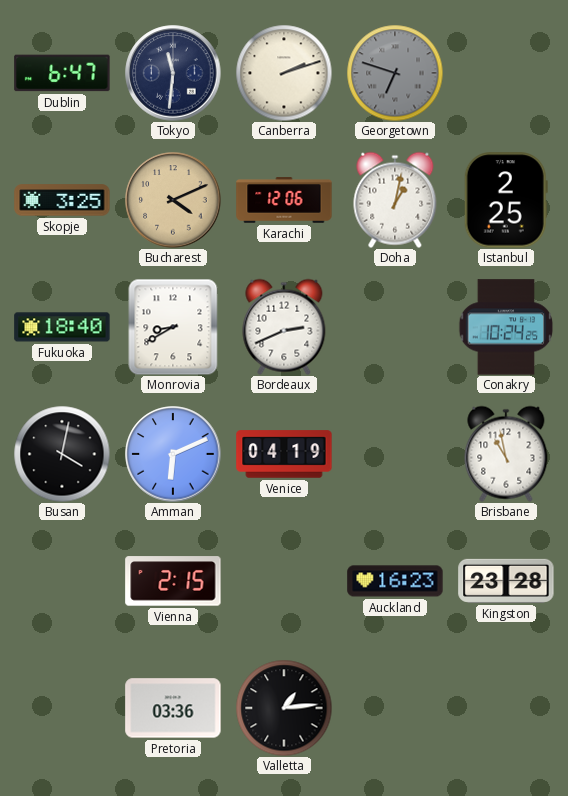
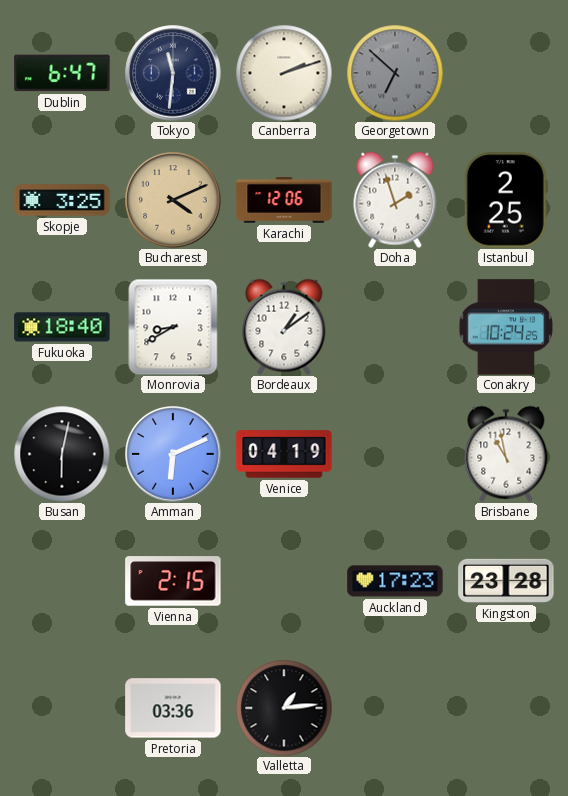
Georgetown: 6:48 -> 6:52 (395, 73)
Doha: 1:02 -> 1:57 (395, 200)
Bordeaux: 2:41 -> 1:09 (284, 327)
Busan: 4:02 -> 6:02 (62, 454)
Auckland: 16:23 -> 17:23 (395, 581)
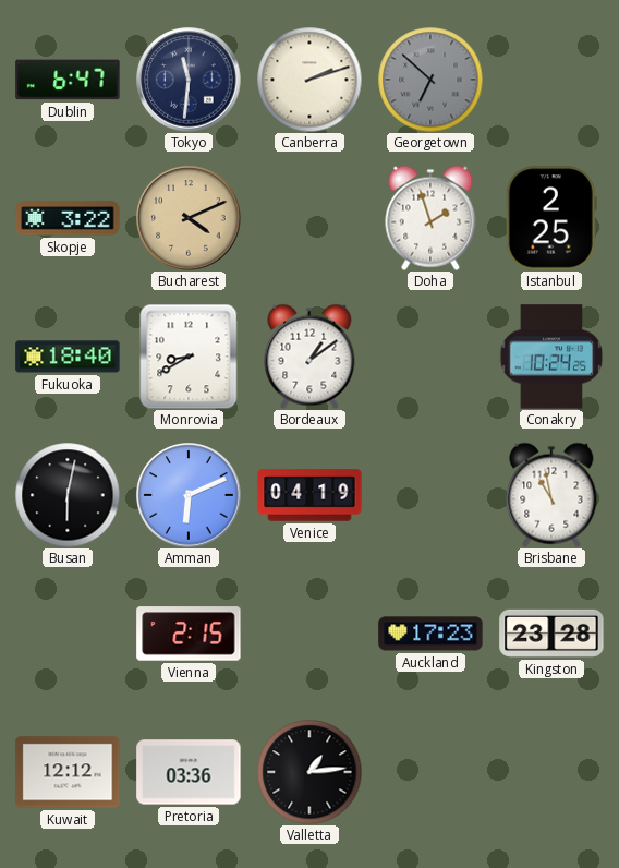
Skopje: 3:25 -> 3:22 (68, 218)
Karachi: 12:06 -> none (284, 200)
Kuwait: none -> 12:12 (68, 772)
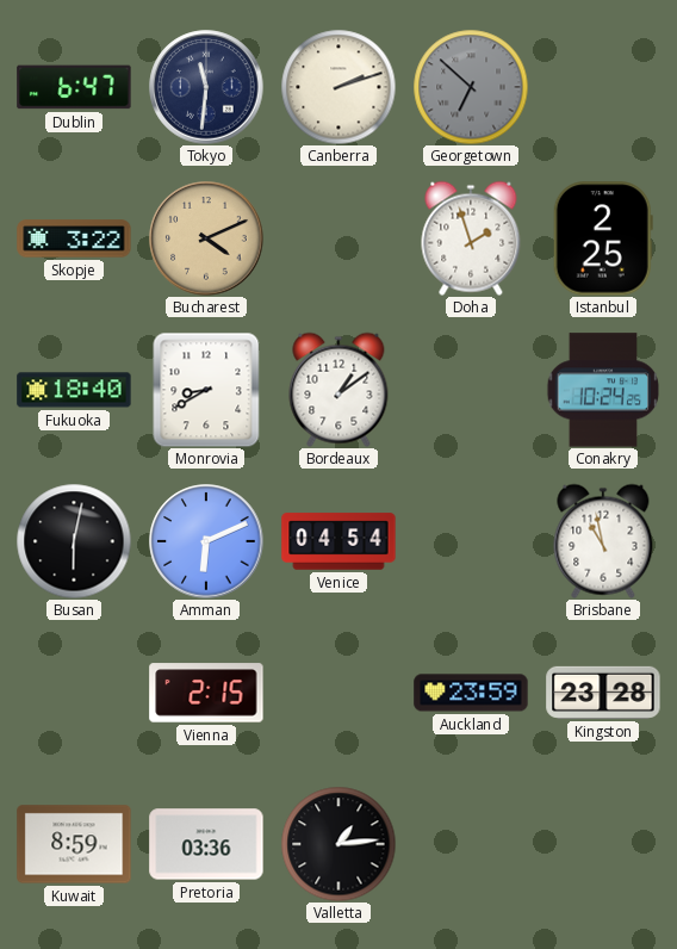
Venice: 04:19 -> 04:54 (338, 541)
Auckland: 17:23 -> 23:59 (471, 693)
Kuwait: 12:12 -> 8:59 (74, 844)
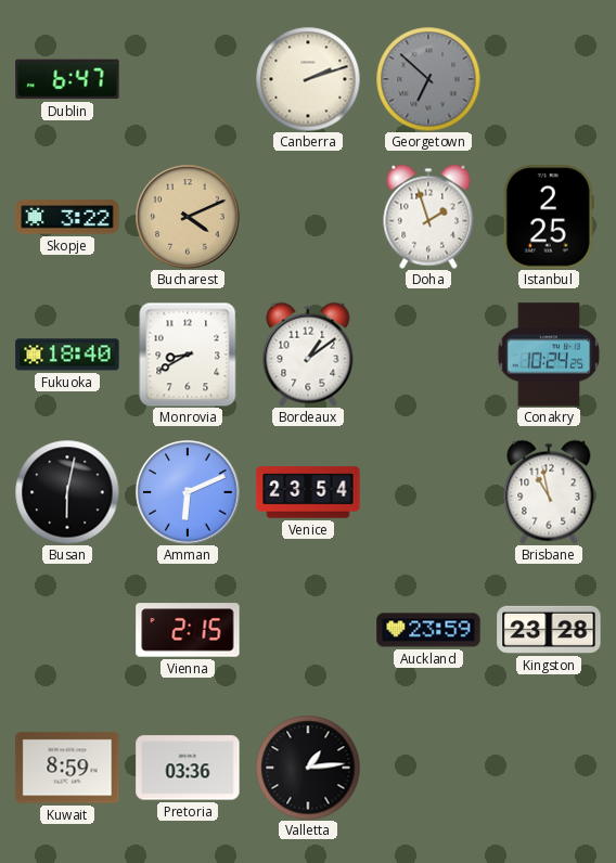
Tokyo: 11:31 -> none (206, 87)
Venice: 04:54 -> 23:54 (308, 492)
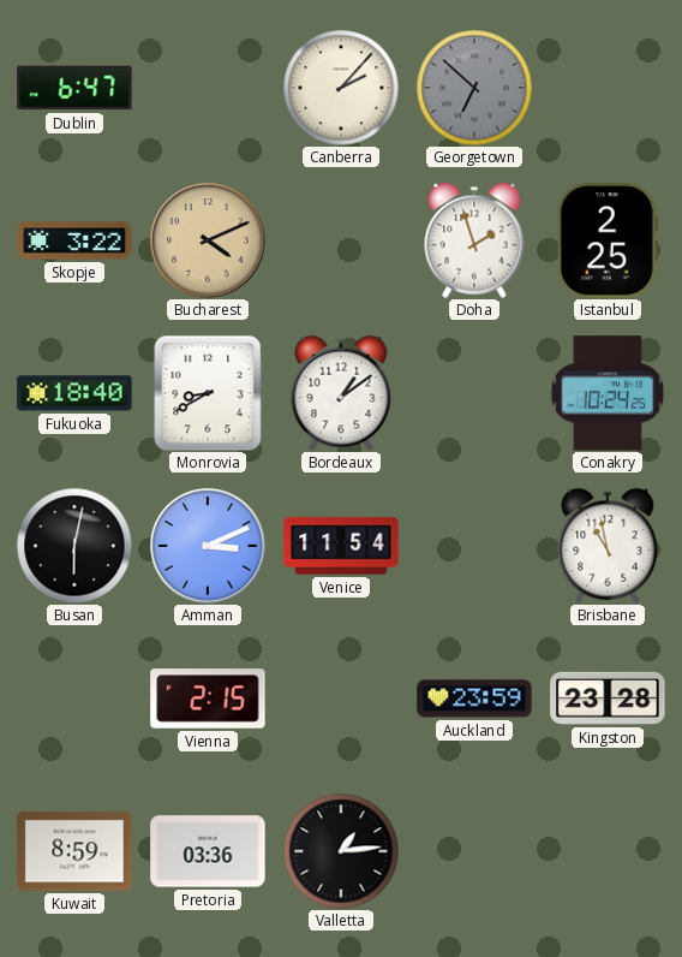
Canberra: 2:12 -> 2:07 (341, 88)
Amman: 6:11 -> 3:11 (208, 546)
Venice: 23:54 -> 11:54 (341, 546)
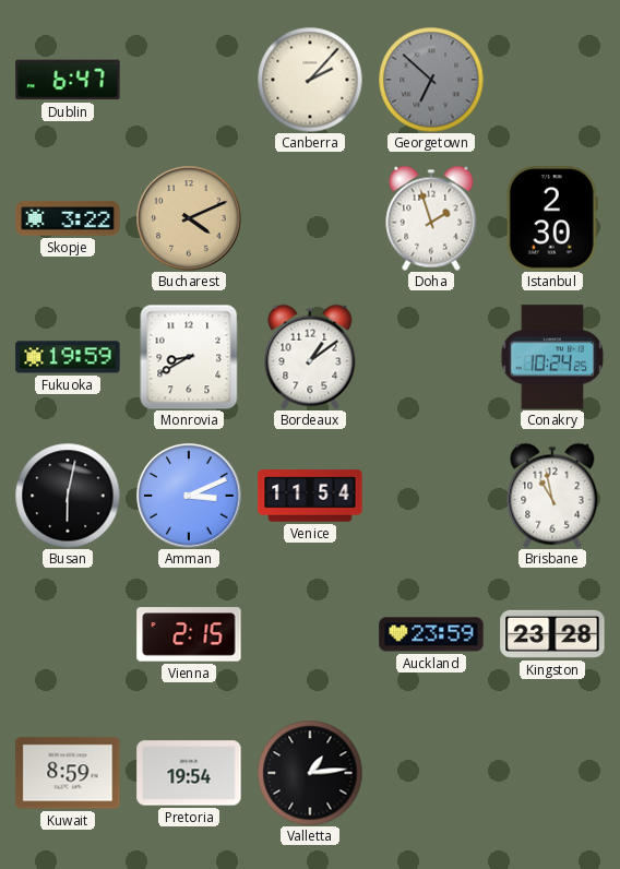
Istanbul: 2:25 -> 2:30 (552, 218)
Fukuoka: 18:40 -> 19:59 (68, 357)
Pretoria: 03:36 -> 19:54 (189, 773)
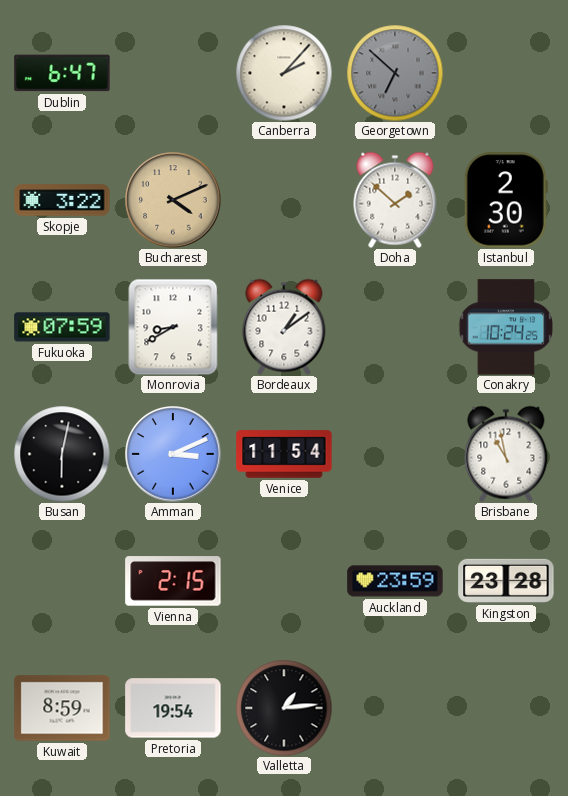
Doha: 1:57 -> 1:52 (395, 200)
Fukuoka: 19:59 -> 07:59 (62, 327)
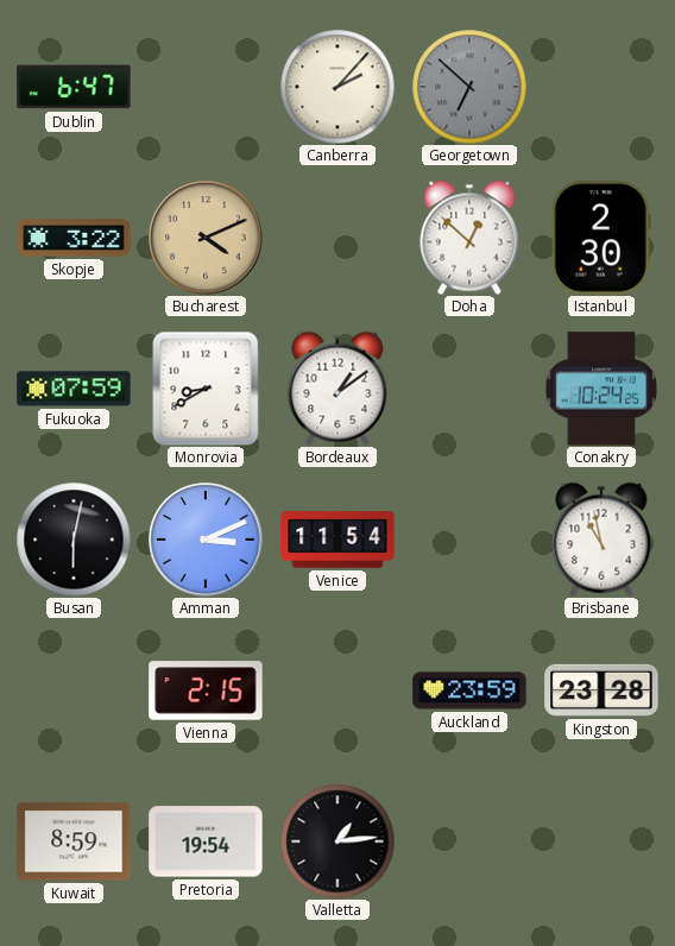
Doha: 1:52 -> 12:52 (469, 238)
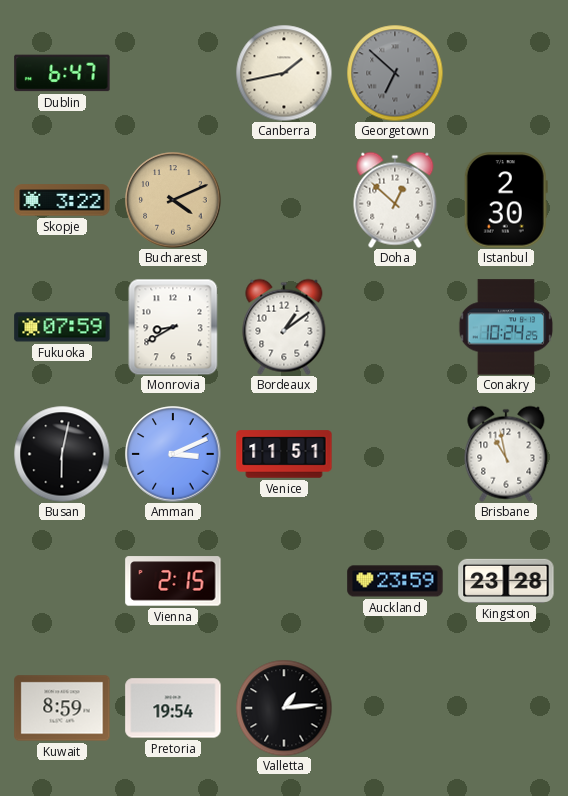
Canberra: 2:07 -> 1:43 (284, 73)
Venice: 11:54 -> 11:51 (284, 454)
